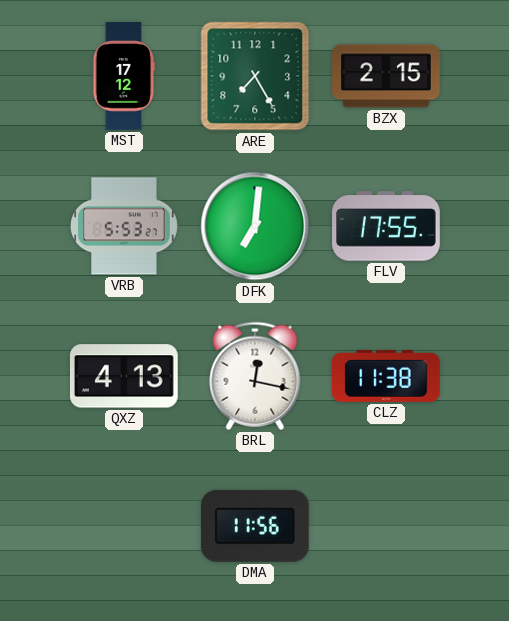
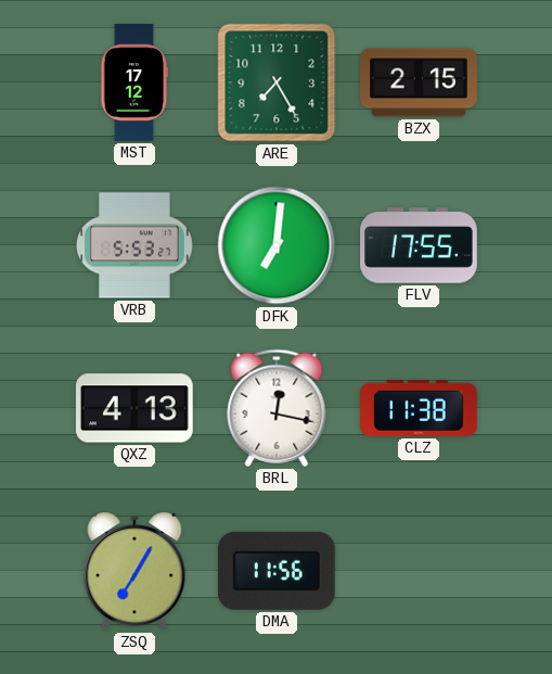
ZSQ: none -> 7:05 (134, 571)
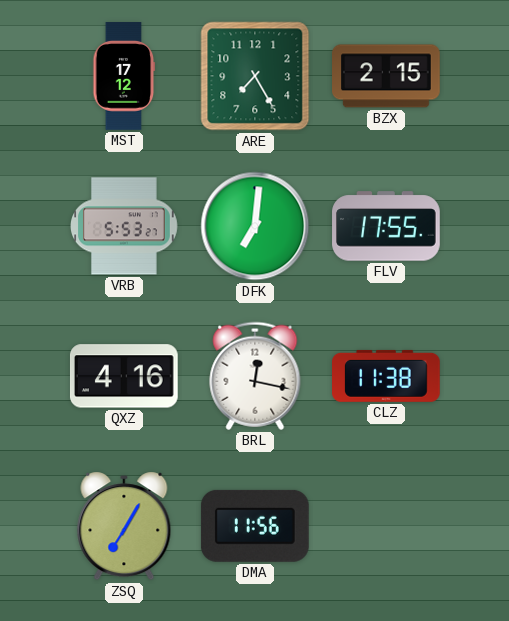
QXZ: 4:13 -> 4:16 (124, 376)
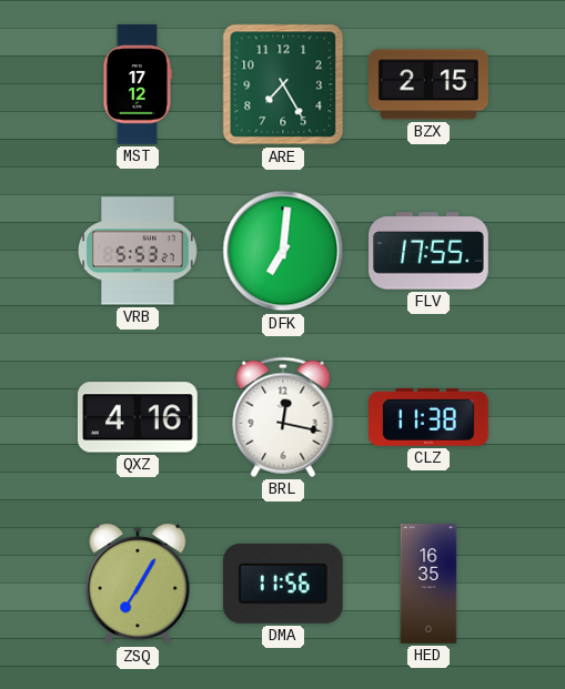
HED: none -> 16:35 (428, 584)
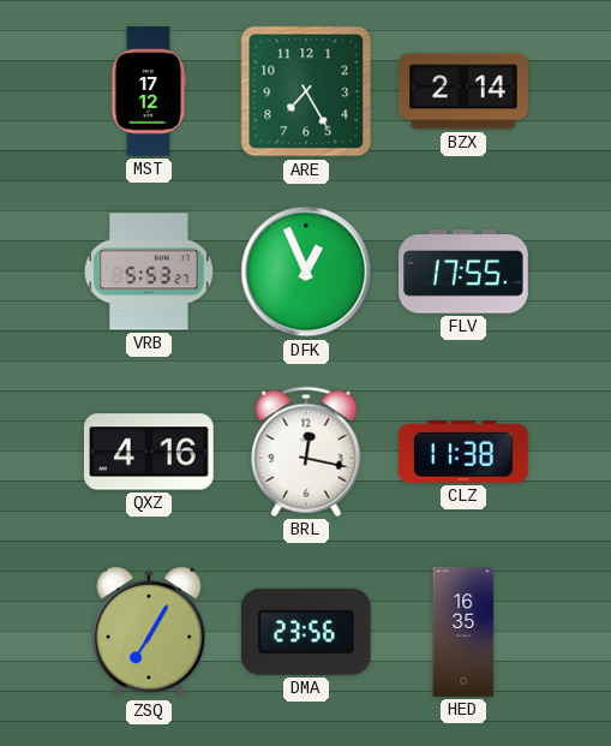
BZX: 2:15 -> 2:14 (465, 91)
DFK: 7:01 -> 12:56 (306, 271)
DMA: 11:56 -> 23:56 (306, 632)
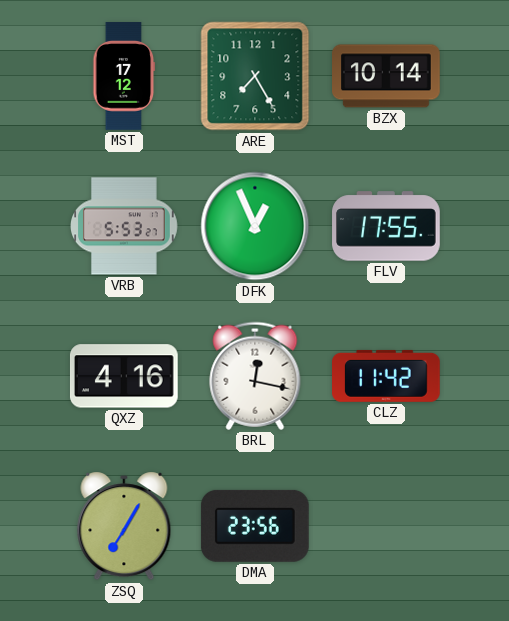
BZX: 2:14 -> 10:14 (387, 76)
CLZ: 11:38 -> 11:42 (387, 376)
HED: 16:35 -> none (463, 632)
